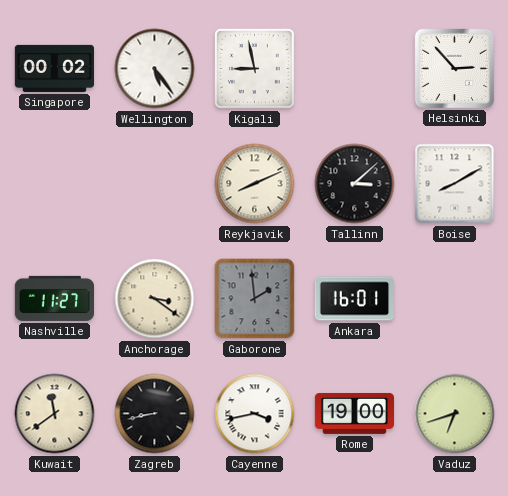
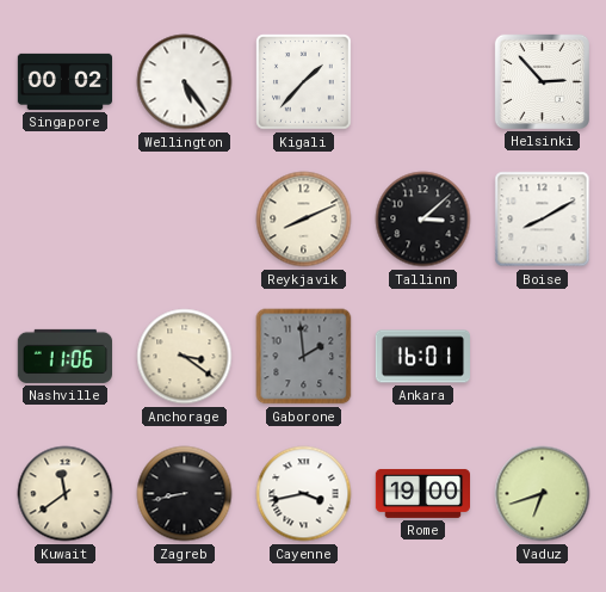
Kigali: 8:58 -> 1:37 (304, 82)
Nashville: 11:27 -> 11:06 (64, 356)
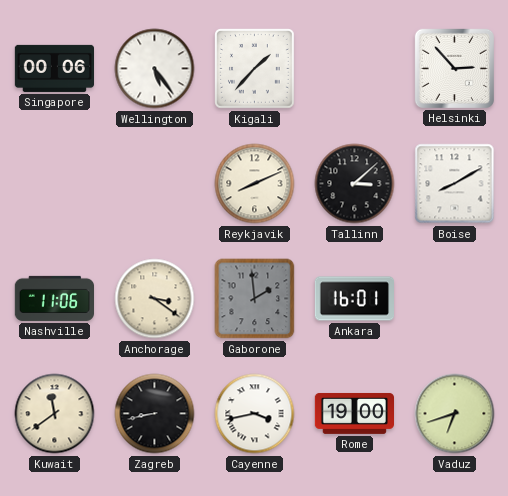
Singapore: 00:02 -> 00:06 (54, 68)
